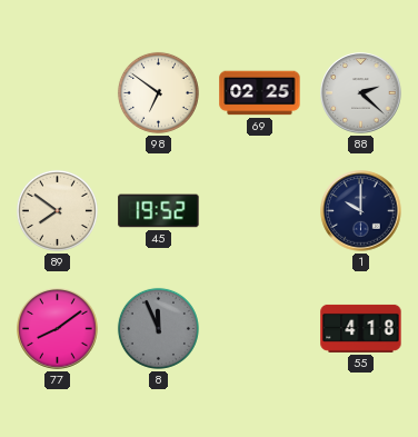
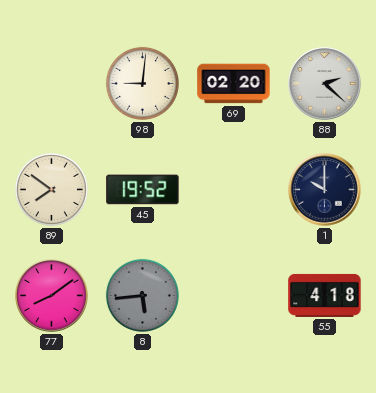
98: 6:51 -> 9:01 (142, 83)
69: 02:25 -> 02:20 (234, 84)
8: 11:56 -> 5:44 (142, 295)
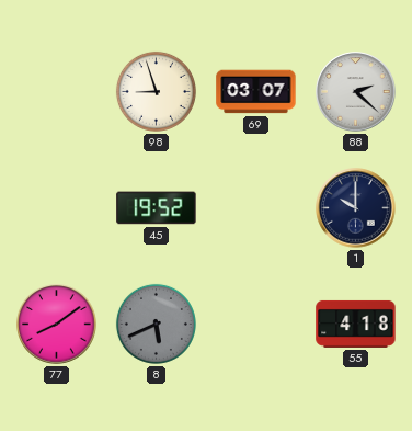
98: 9:01 -> 8:57 (156, 91)
69: 02:20 -> 03:07 (256, 92)
89: 7:51 -> none (51, 189)
8: 5:44 -> 5:41 (156, 324)
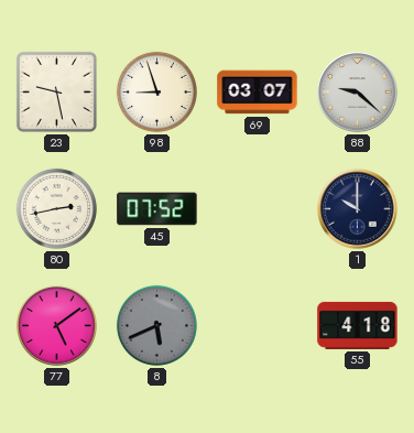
23: none -> 9:28 (56, 91)
88: 2:22 -> 9:22 (358, 93)
80: none -> 2:43 (56, 208)
45: 19:52 -> 07:52 (157, 209)
77: 8:09 -> 5:09 (57, 326)
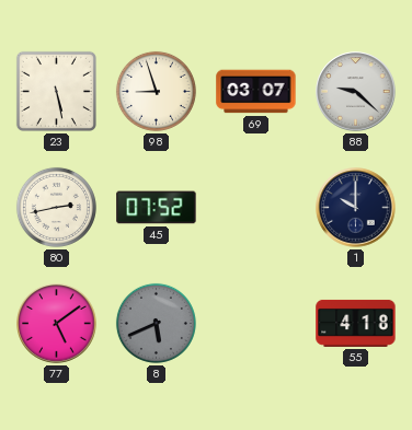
23: 9:28 -> 5:28 (56, 91)
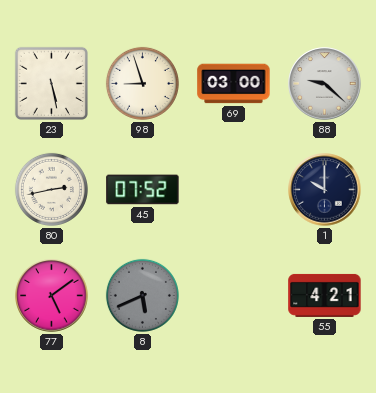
69: 03:07 -> 03:00 (234, 84)
55: 4:18 -> 4:21 (325, 295)
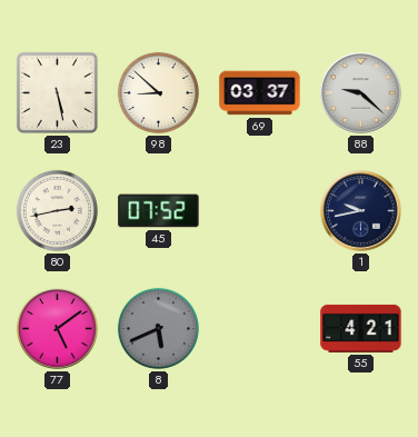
98: 8:57 -> 8:52 (158, 92)
69: 03:00 -> 03:37 (260, 93)
1: 10:00 -> 9:43 (361, 211)
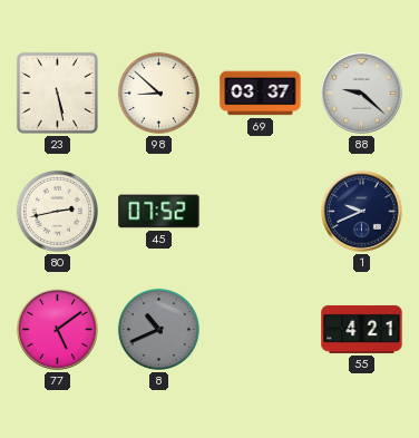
1: 9:43 -> 9:41 (362, 212)
8: 5:41 -> 10:41 (158, 329)
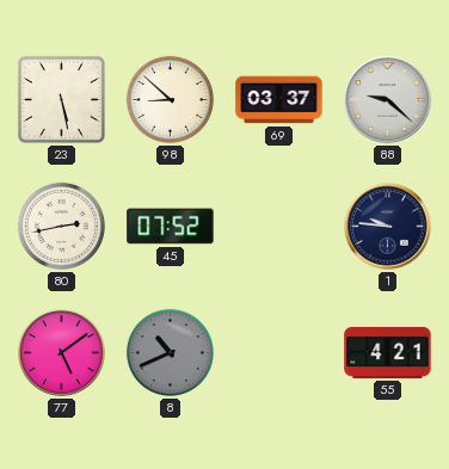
1: 9:41 -> 9:46 (388, 227)
